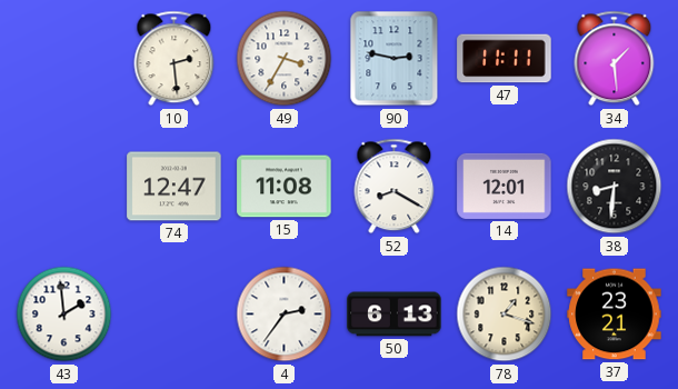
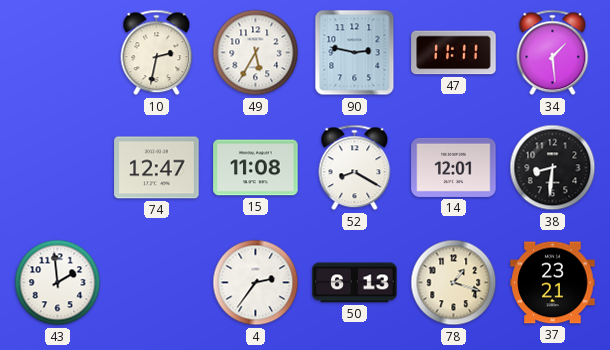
10: 2:29 -> 2:32 (157, 53)
49: 3:35 -> 5:35 (256, 53)
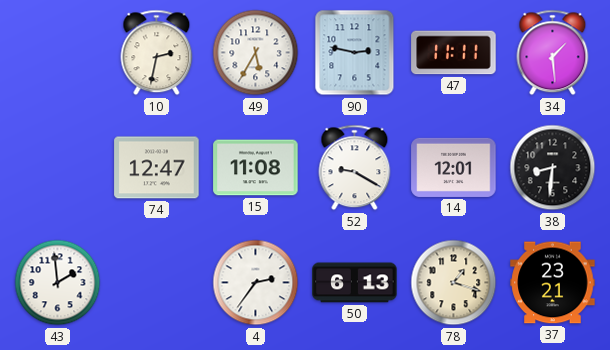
52: 8:20 -> 9:20 (355, 168)
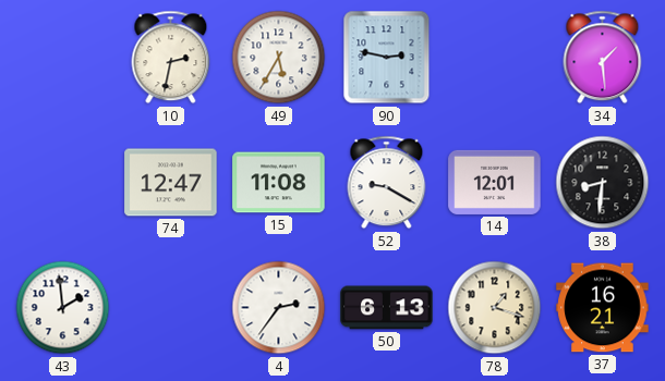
47: 11:11 -> none (454, 53)
37: 23:21 -> 16:21 (603, 308)
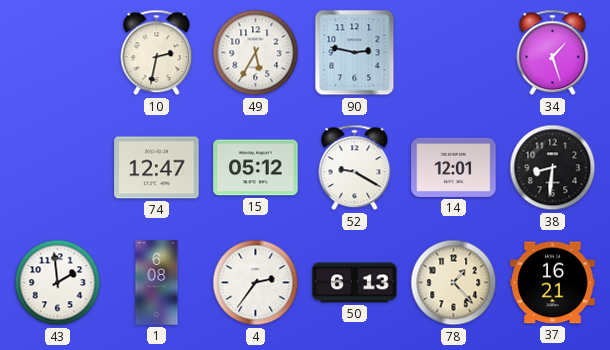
34: 1:29 -> 1:27 (553, 53)
15: 11:08 -> 05:12 (256, 168)
1: none -> 6:08 (157, 283)
78: 1:18 -> 1:23 (454, 283)
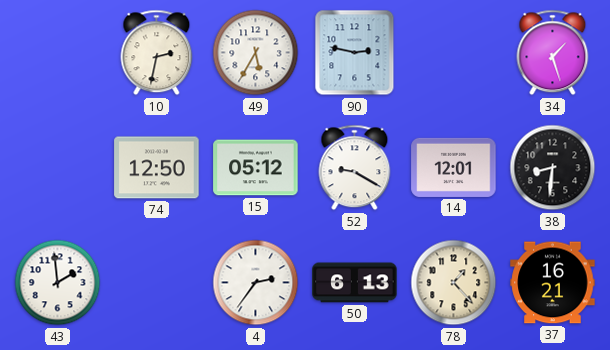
74: 12:47 -> 12:50 (157, 168)
1: 6:08 -> none (157, 283)
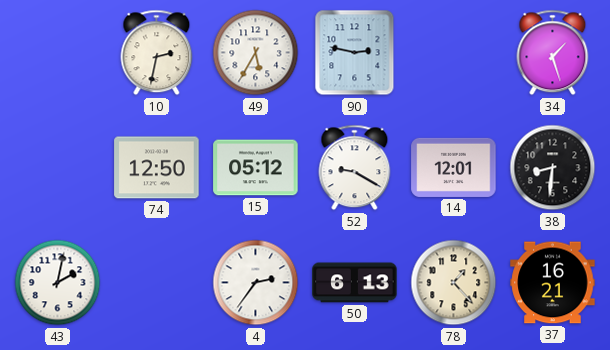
43: 1:59 -> 2:02 (58, 283)
